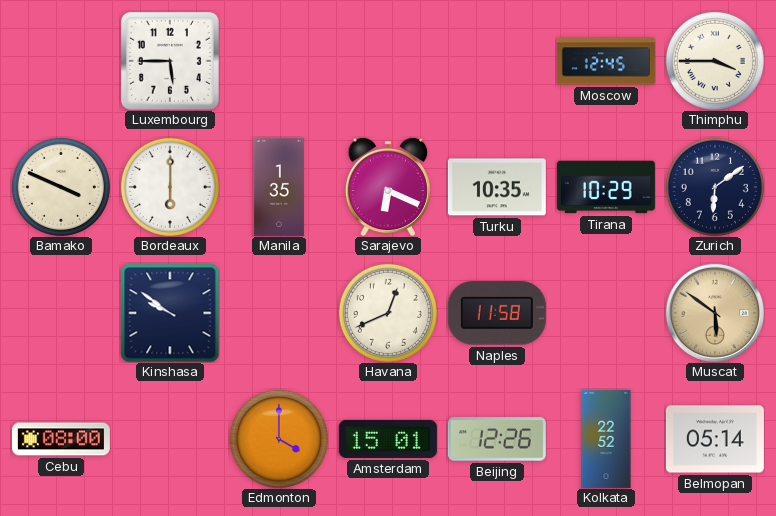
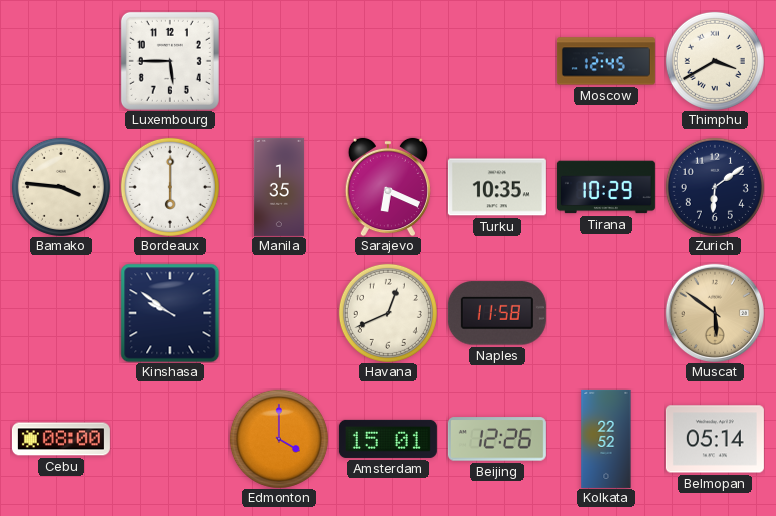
Thimphu: 3:45 -> 3:40 (715, 61)
Bamako: 3:49 -> 3:46 (61, 187)
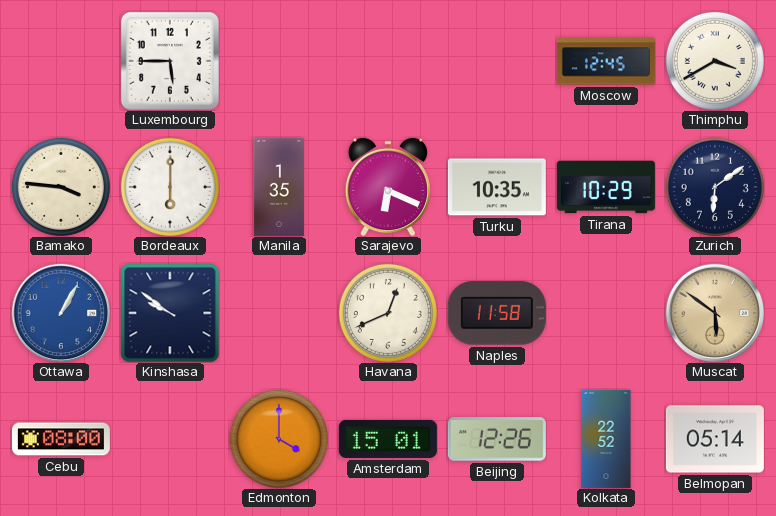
Ottawa: none -> 1:05 (60, 312)
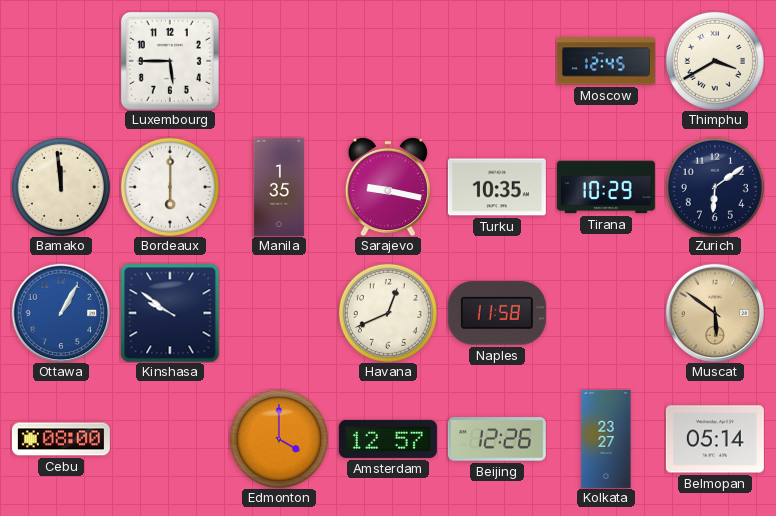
Bamako: 3:46 -> 11:59 (61, 187)
Sarajevo: 6:19 -> 9:17 (388, 187)
Amsterdam: 15:01 -> 12:57 (388, 439)
Kolkata: 22:52 -> 23:27 (606, 439)
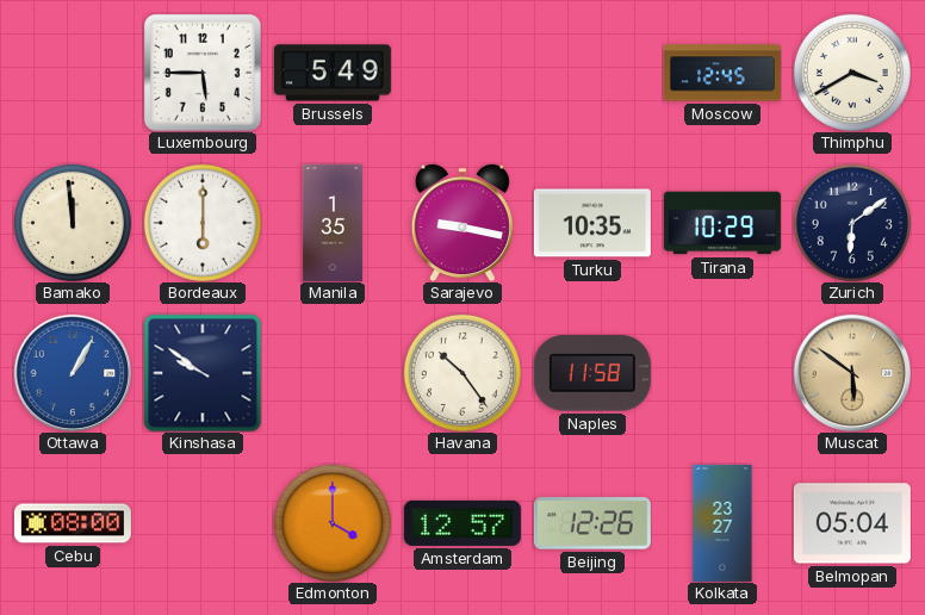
Brussels: none -> 5:49 (333, 73)
Havana: 12:41 -> 10:24 (462, 373)
Belmopan: 05:14 -> 05:04 (852, 523)
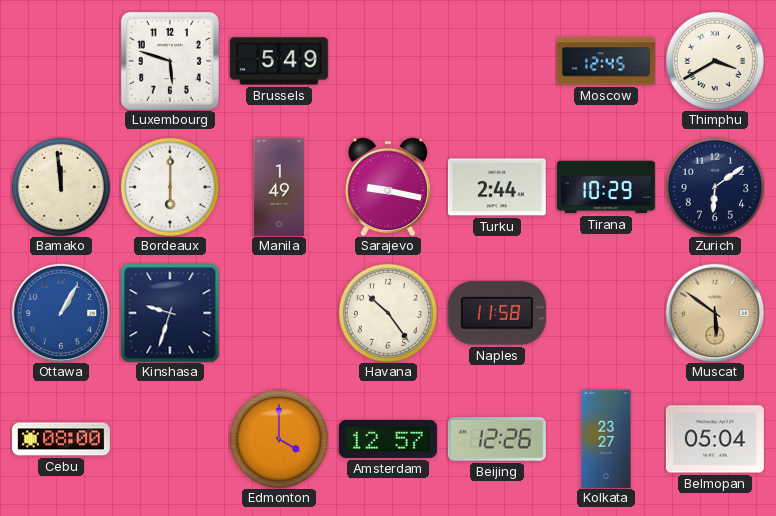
Luxembourg: 5:45 -> 5:48 (170, 61)
Manila: 1:35 -> 1:49 (279, 187)
Turku: 10:35 -> 2:44 (497, 187)
Kinshasa: 9:51 -> 9:33 (170, 313)
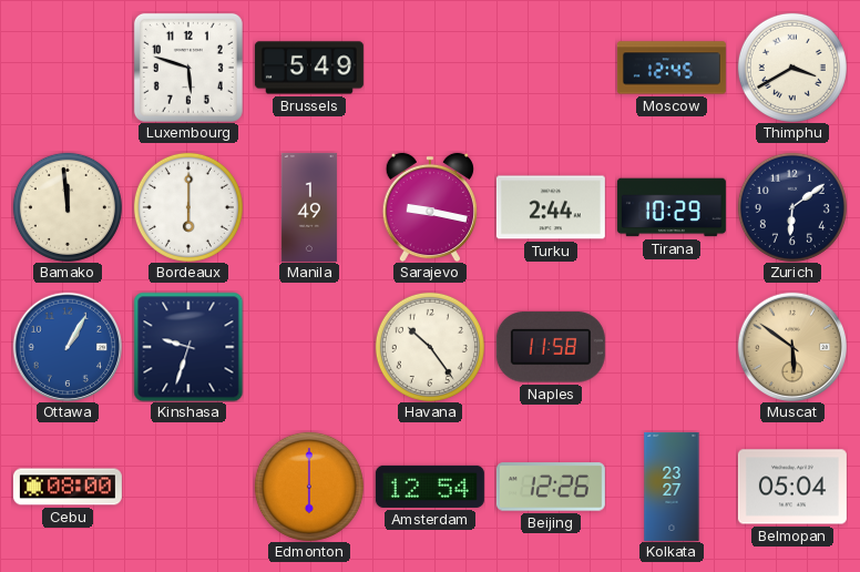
Edmonton: 4:00 -> 6:00 (309, 487)
Amsterdam: 12:57 -> 12:54 (430, 487)
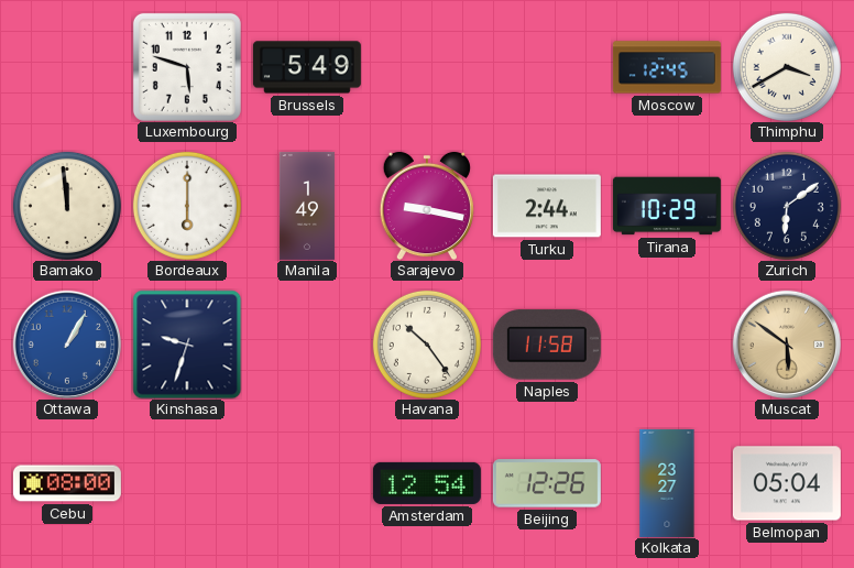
Edmonton: 6:00 -> none (309, 487)
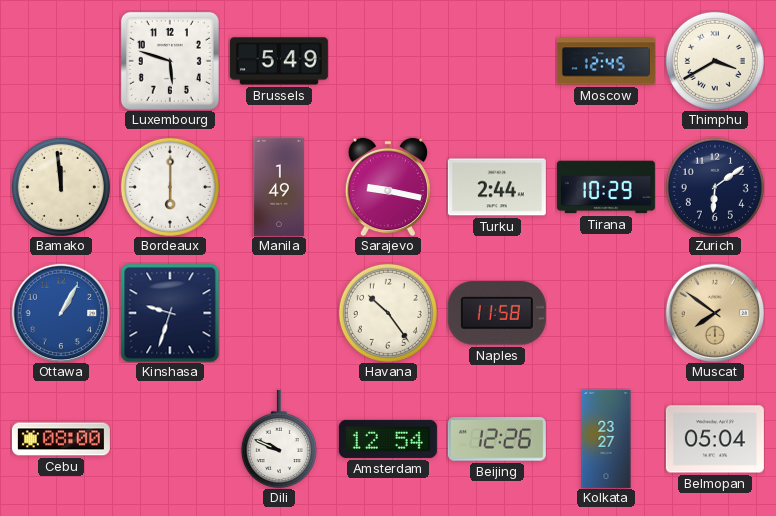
Muscat: 5:51 -> 7:51 (714, 312)
Dili: none -> 9:49 (279, 439)
